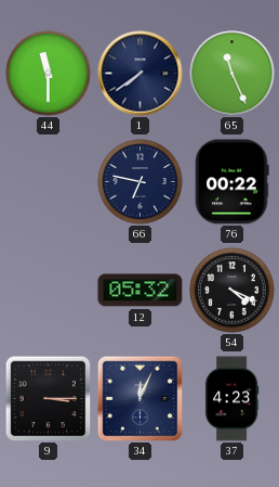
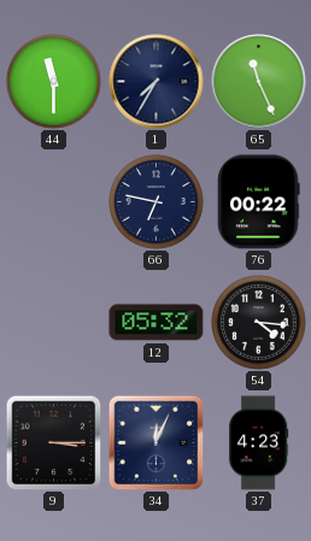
1: 7:39 -> 7:35 (157, 82)
54: 4:19 -> 4:16 (259, 323)
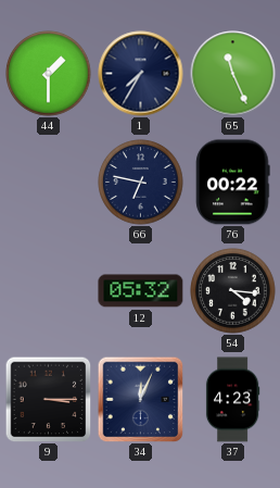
44: 11:30 -> 1:30 (49, 74)
